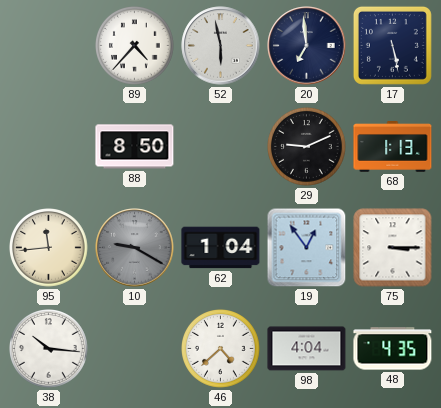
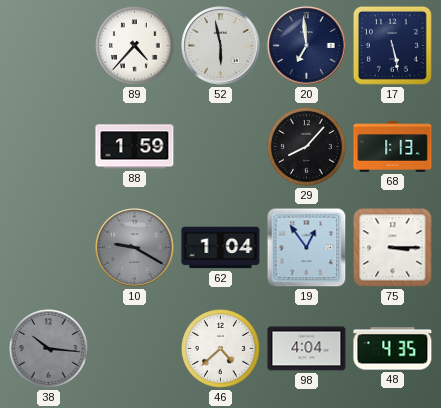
88: 8:50 -> 1:59 (135, 147)
29: 9:11 -> 8:07 (307, 147)
95: 11:44 -> none (49, 248)
38 dial: white -> grey (49, 349)
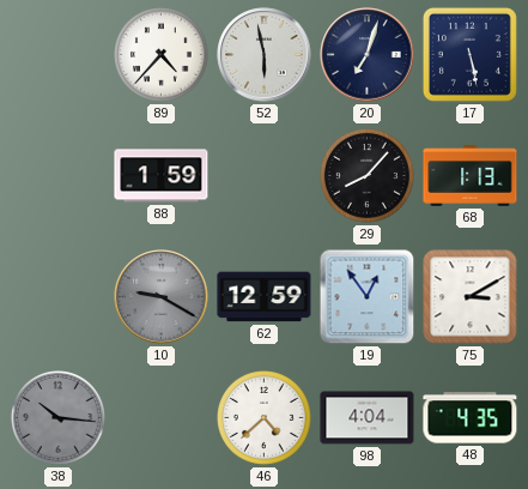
20: 6:59 -> 7:03 (368, 55)
62: 1:04 -> 12:59 (265, 297)
75: 3:15 -> 3:10 (471, 297)
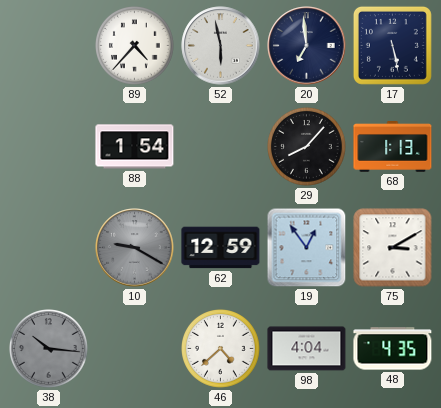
20: 7:03 -> 6:59 (307, 46)
88: 1:59 -> 1:54 (135, 147)
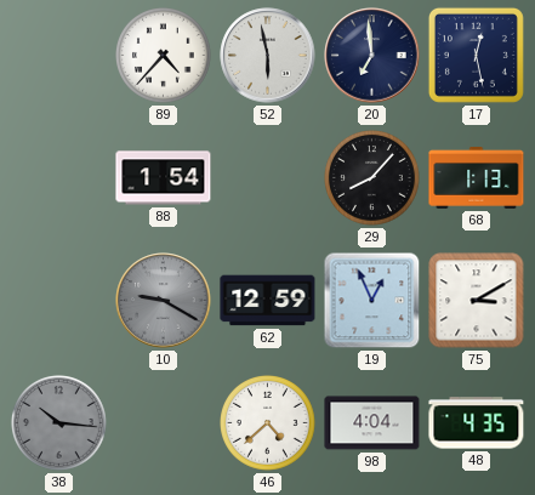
17: 5:28 -> 12:28 (476, 55)
19: 12:54 -> 12:56 (372, 301)
